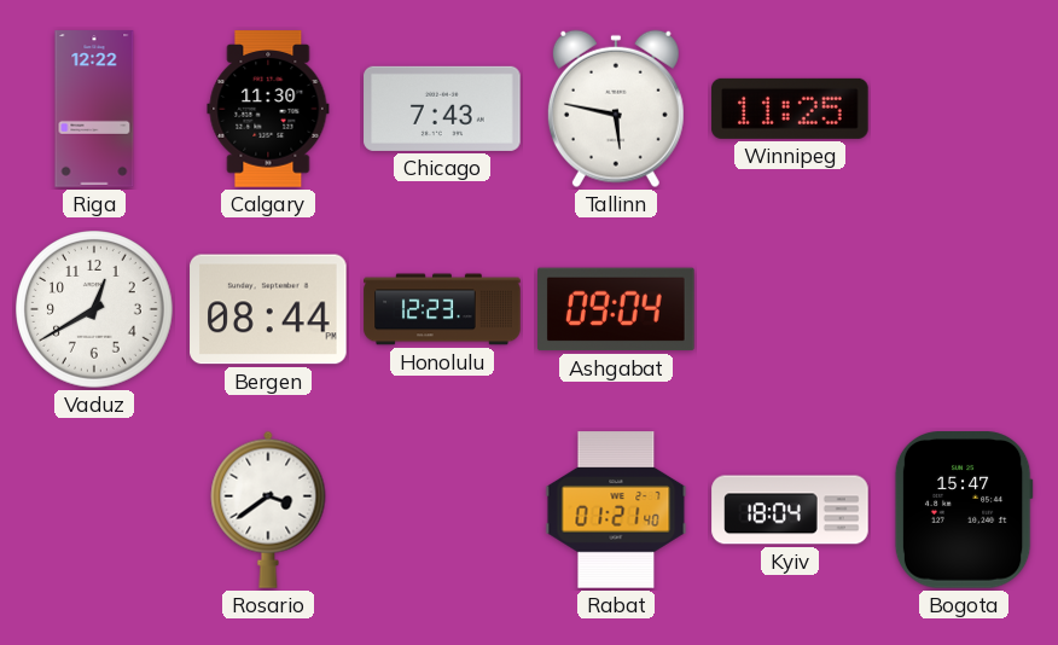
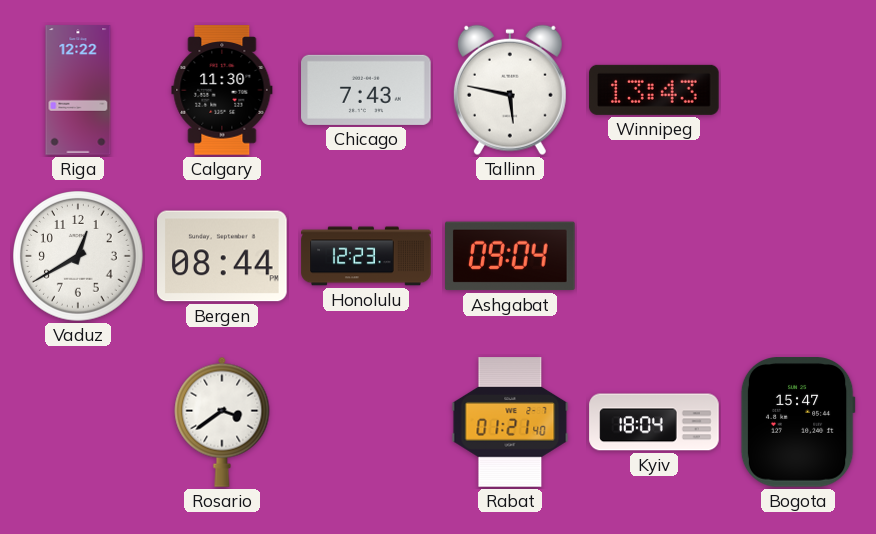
Winnipeg: 11:25 -> 13:43 (654, 90)
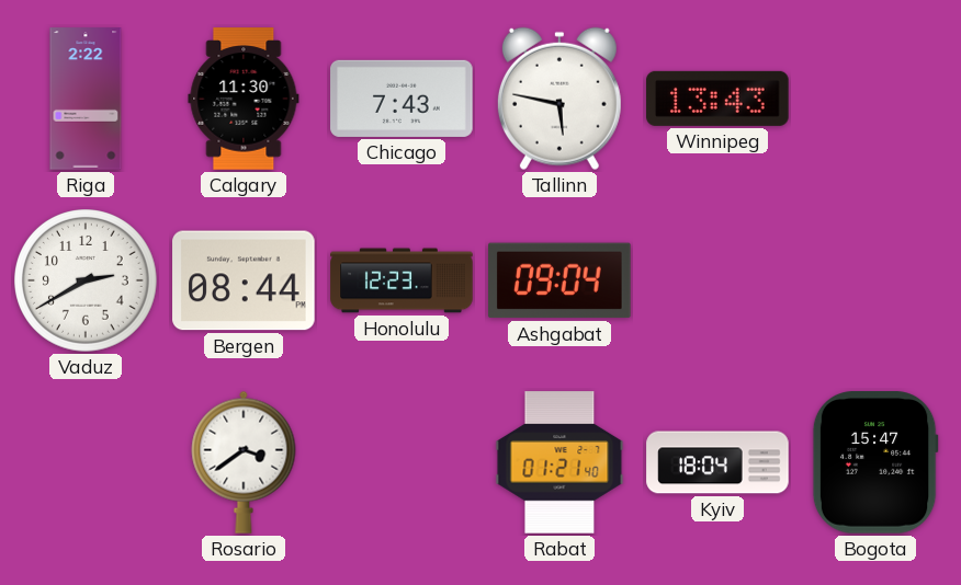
Riga: 12:22 -> 2:22 (86, 99)
Vaduz: 12:40 -> 2:40 (87, 282)
